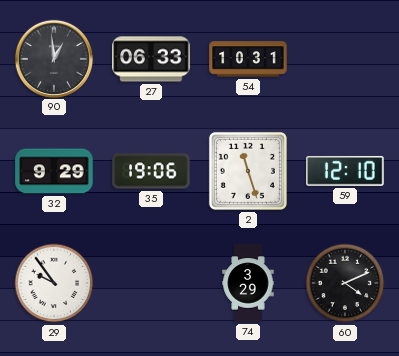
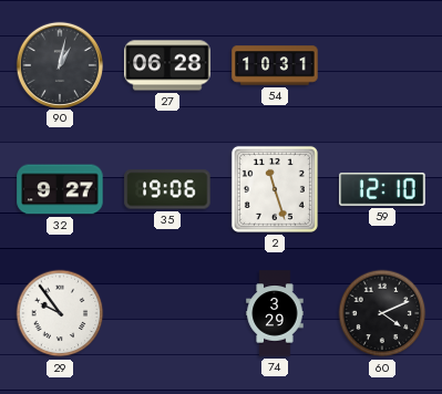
90: 12:59 -> 1:02 (59, 64)
27: 06:33 -> 06:28 (167, 65)
32: 9:29 -> 9:27 (60, 189)
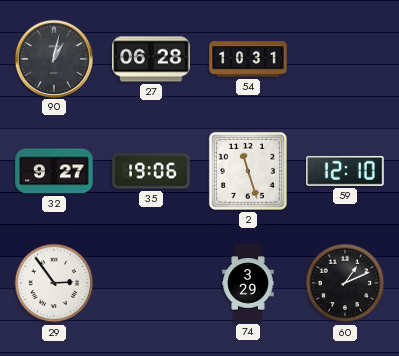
29: 9:54 -> 2:54 (54, 283)
60: 4:11 -> 1:11 (345, 283)
